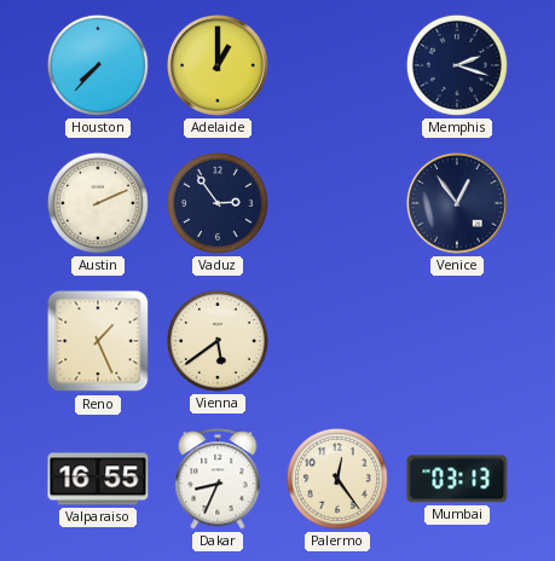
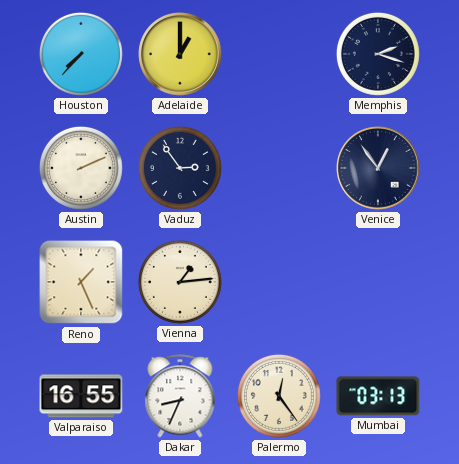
Vienna: 5:39 -> 1:14 (180, 282)
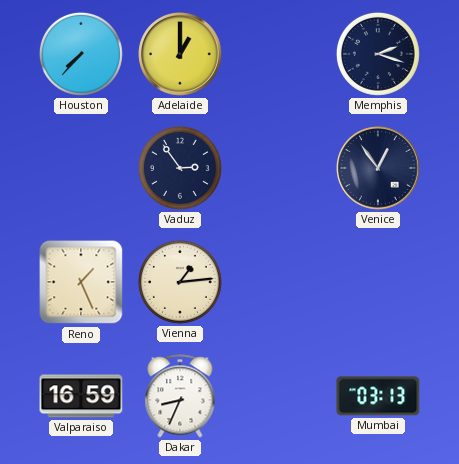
Austin: 2:11 -> none (81, 168)
Valparaiso: 16:55 -> 16:59 (81, 396)
Palermo: 12:24 -> none (279, 396)
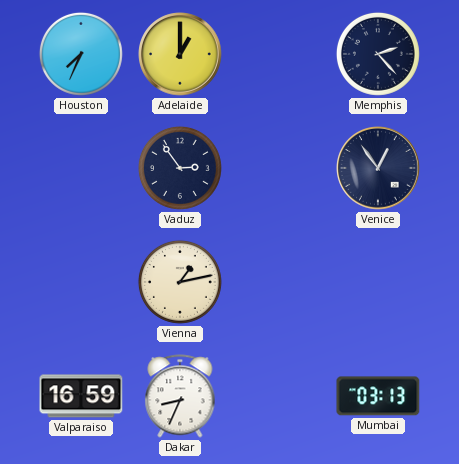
Houston: 7:37 -> 7:34 (81, 54)
Memphis: 2:18 -> 2:23 (378, 54)
Reno: 1:26 -> none (81, 282)
Vienna: 1:14 -> 1:13 (180, 282)
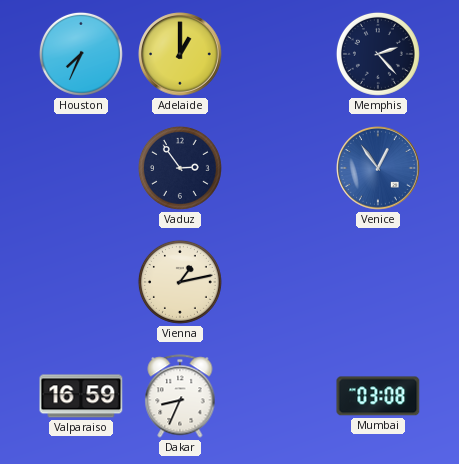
Venice dial: navy -> blue (379, 169)
Mumbai: 03:13 -> 03:08 (378, 396)
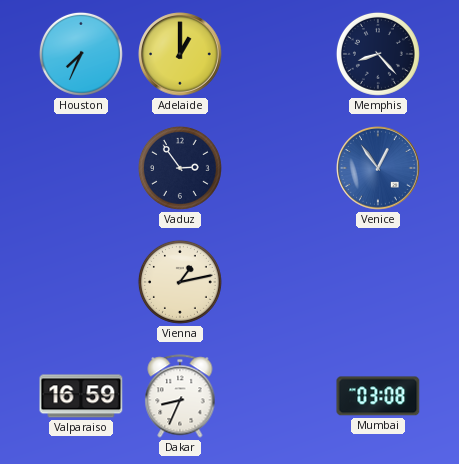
Memphis: 2:23 -> 8:23 (378, 54)
